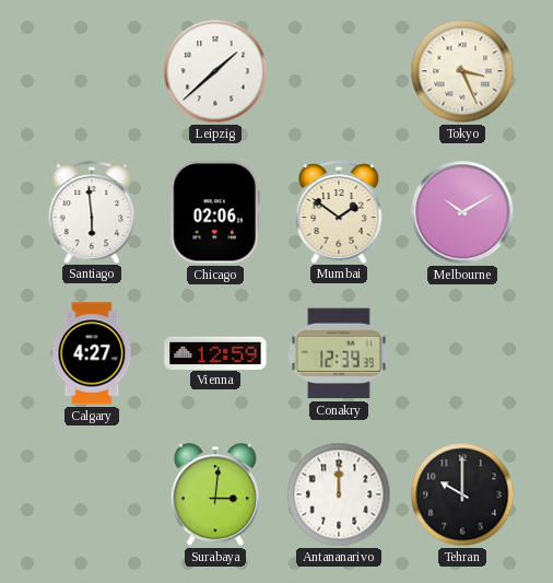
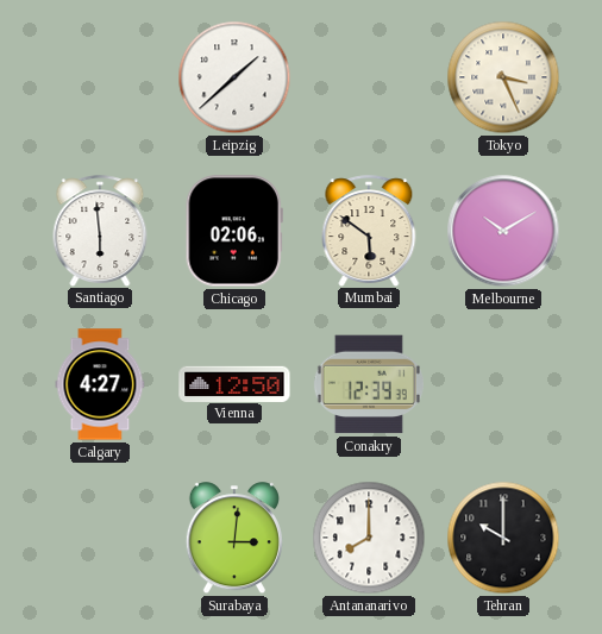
Mumbai: 1:51 -> 5:51 (369, 231)
Vienna: 12:59 -> 12:50 (234, 383)
Antananarivo: 12:00 -> 8:00 (369, 538)
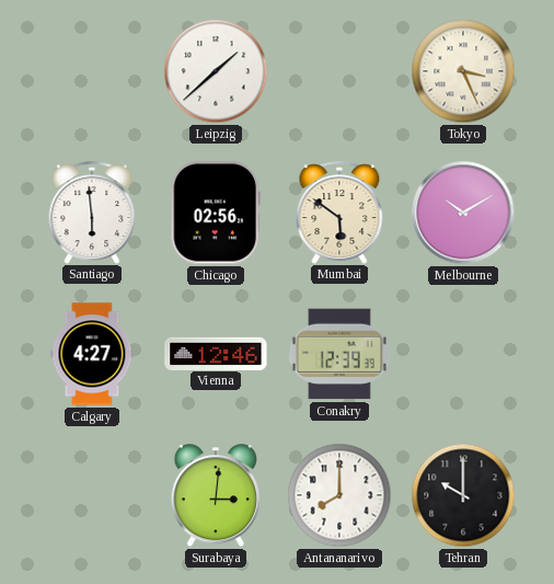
Chicago: 02:06 -> 02:56 (216, 213)
Vienna: 12:50 -> 12:46 (216, 353)
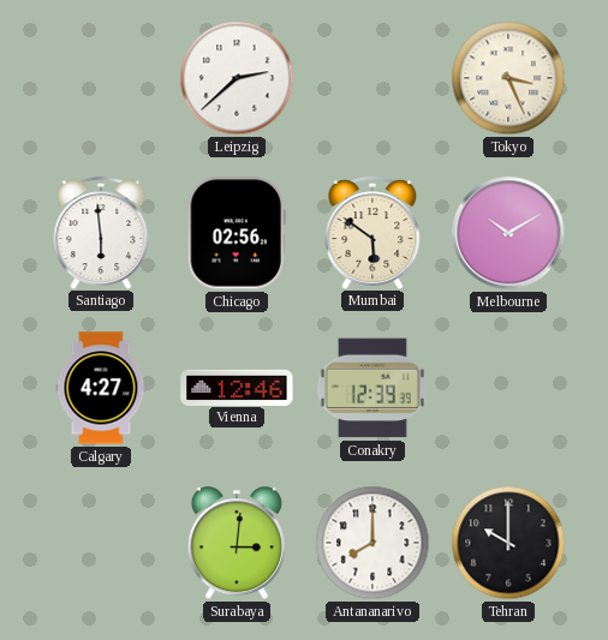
Leipzig: 1:38 -> 2:38 (237, 78)
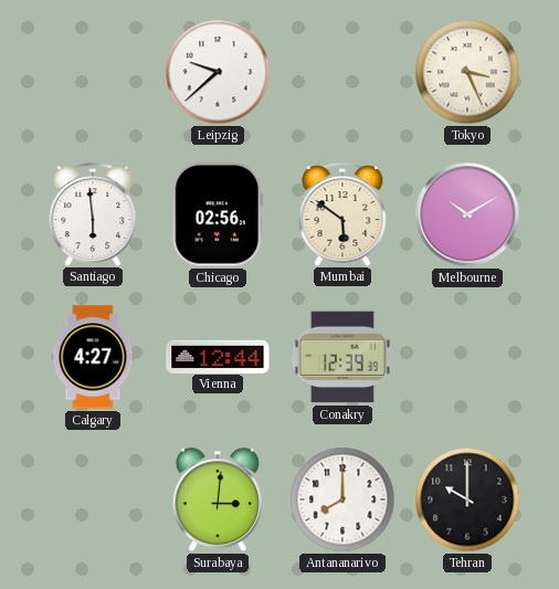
Leipzig: 2:38 -> 9:38 (218, 72)
Vienna: 12:46 -> 12:44 (218, 356)
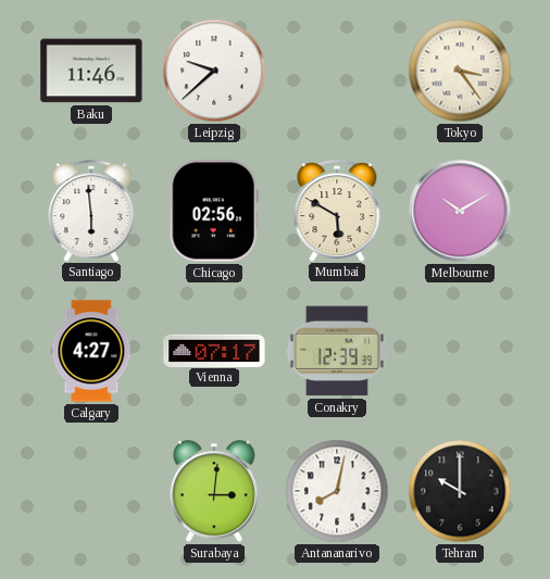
Baku: none -> 11:46 (91, 71)
Tokyo: 3:26 -> 3:24 (460, 71)
Mumbai: 5:51 -> 5:50 (337, 211)
Vienna: 12:44 -> 07:17 (214, 350)
Antananarivo: 8:00 -> 8:02 (337, 491)
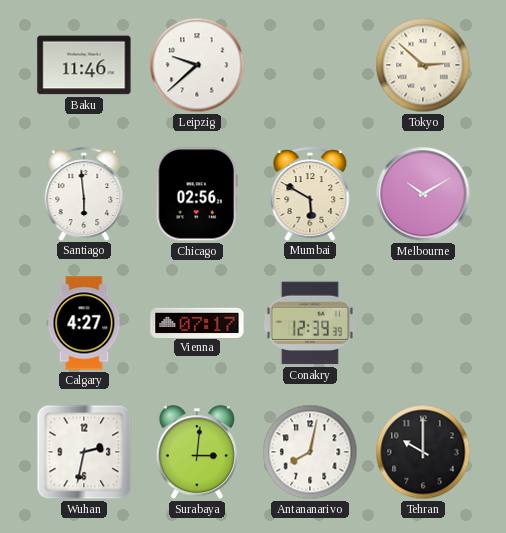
Tokyo: 3:24 -> 2:52 (423, 65)
Wuhan: none -> 2:32 (84, 452)
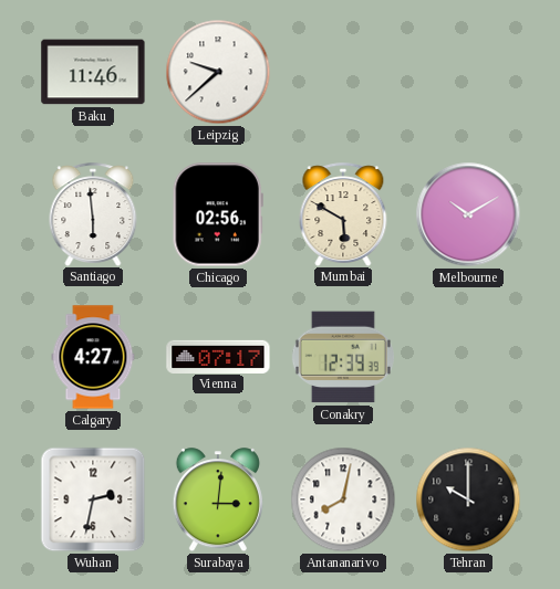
Tokyo: 2:52 -> none (423, 65)
